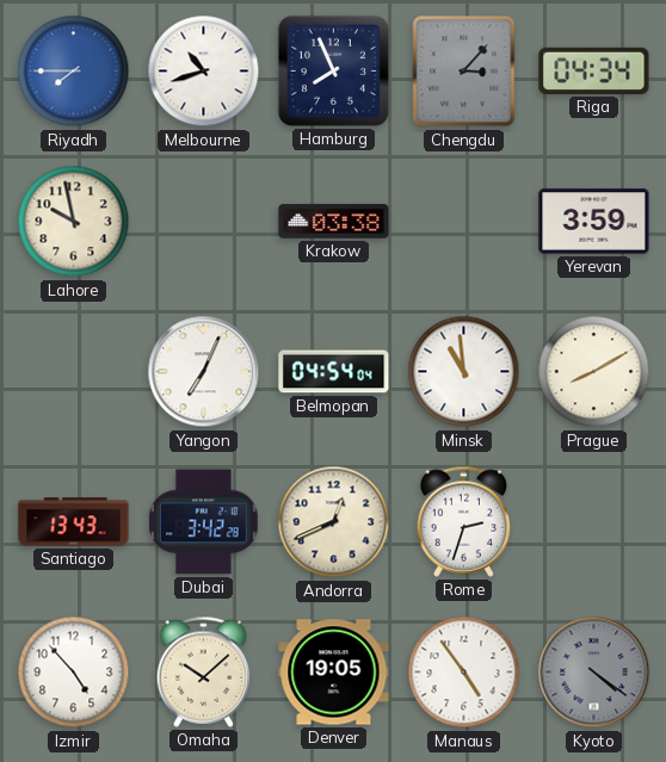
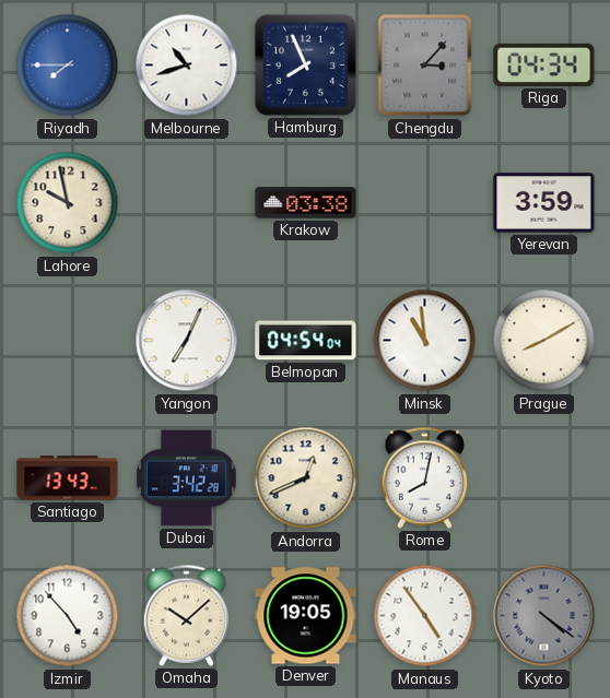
Rome: 2:33 -> 8:02 (425, 477)
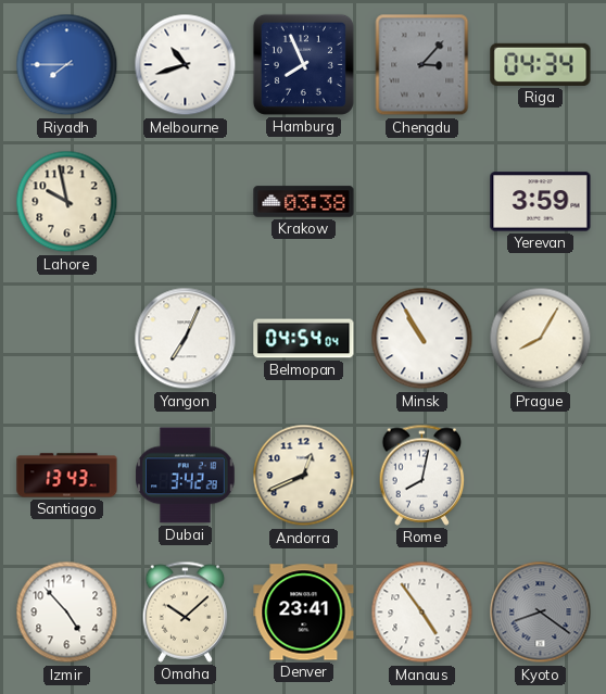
Minsk: 10:59 -> 10:55 (422, 339)
Prague: 8:10 -> 8:05 (541, 339)
Denver: 19:05 -> 23:41 (304, 613)
Kyoto: 4:21 -> 8:21 (541, 613)
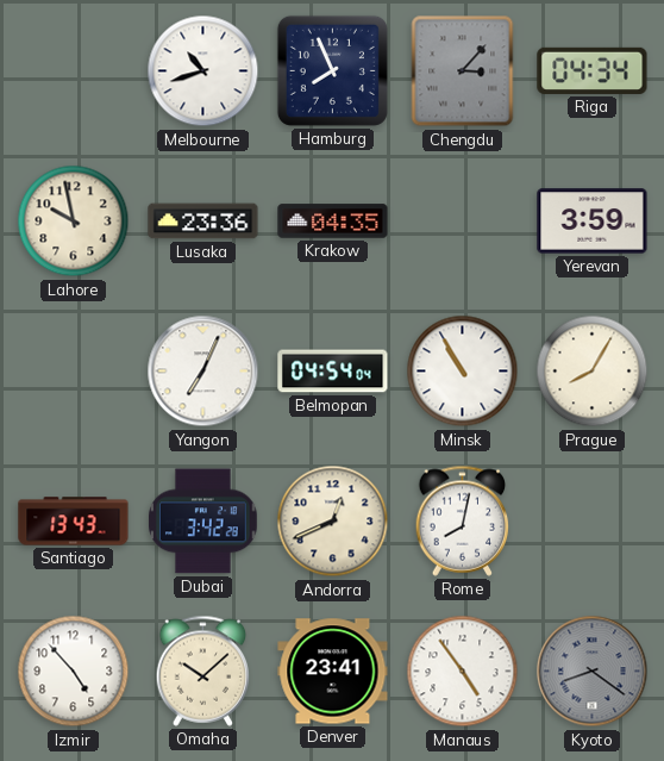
Riyadh: 7:45 -> none (67, 65)
Lusaka: none -> 23:36 (203, 222)
Krakow: 03:38 -> 04:35 (333, 222)
